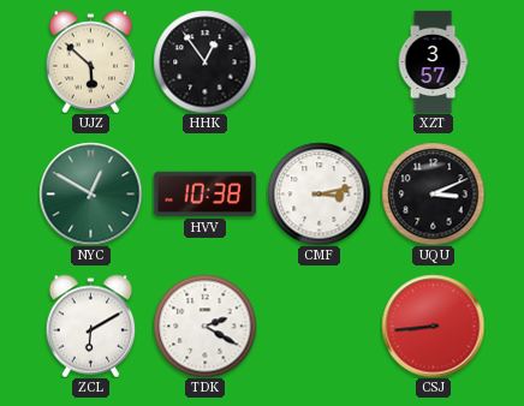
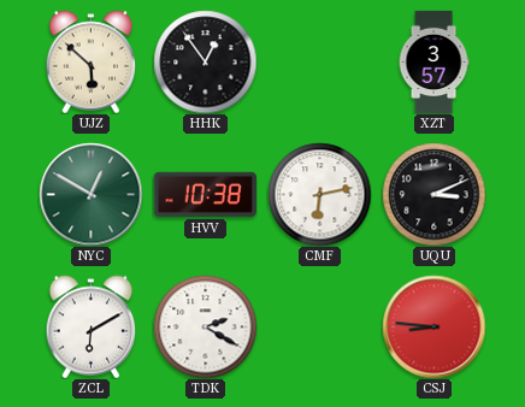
CMF: 3:13 -> 6:13 (319, 194)
CSJ: 8:44 -> 8:46 (433, 326)
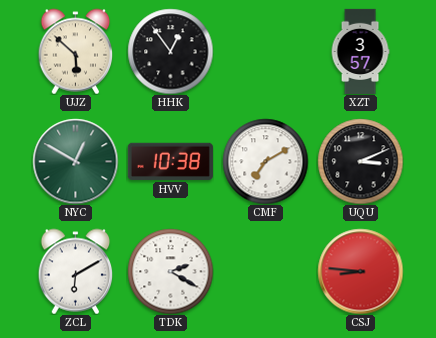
CMF: 6:13 -> 7:10 (265, 161)
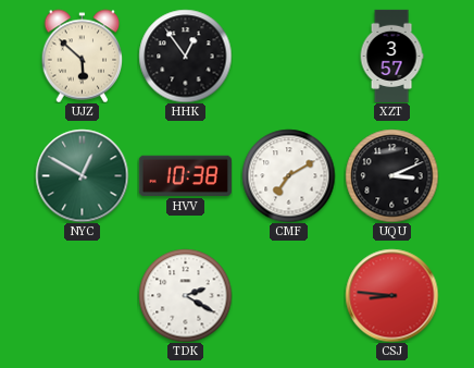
ZCL: 6:10 -> none (76, 271)
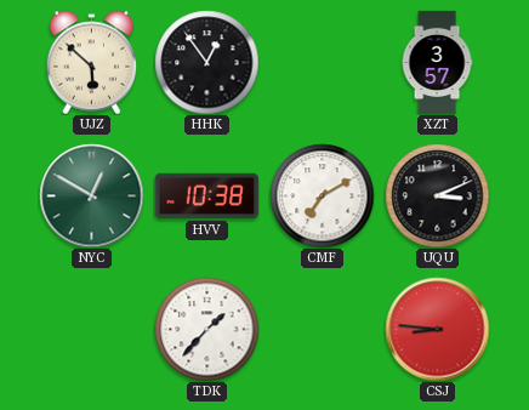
TDK: 2:20 -> 1:37 (206, 329)
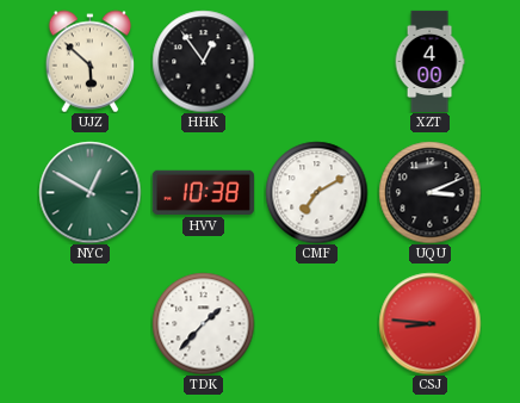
XZT: 3:57 -> 4:00 (429, 61)
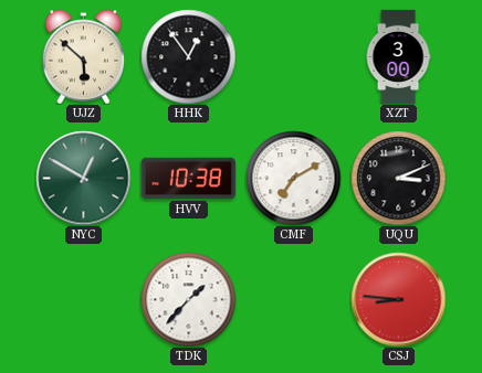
XZT: 4:00 -> 3:00 (398, 56)
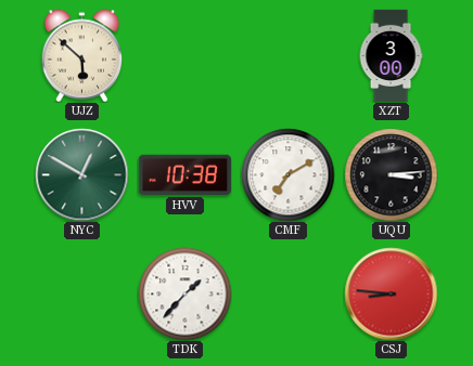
HHK: 12:54 -> none (188, 56)
UQU: 3:11 -> 3:14 (391, 174)
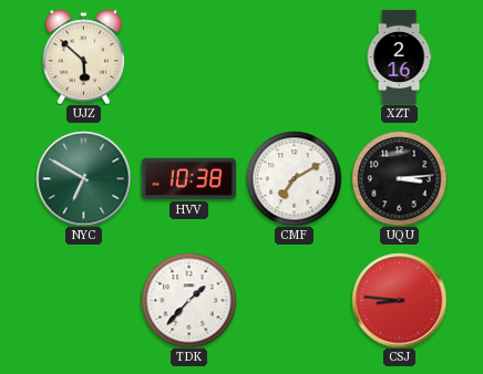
XZT: 3:00 -> 2:16 (399, 56)
NYC: 12:50 -> 6:50 (83, 178)
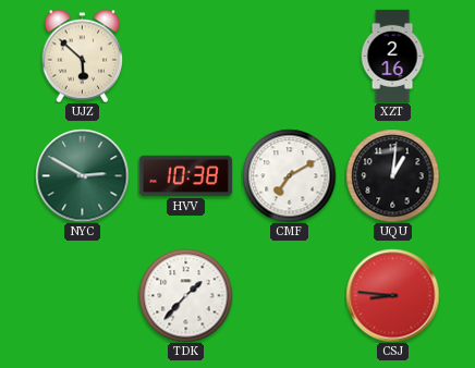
NYC: 6:50 -> 2:50 (82, 175)
UQU: 3:14 -> 1:01 (392, 175)
